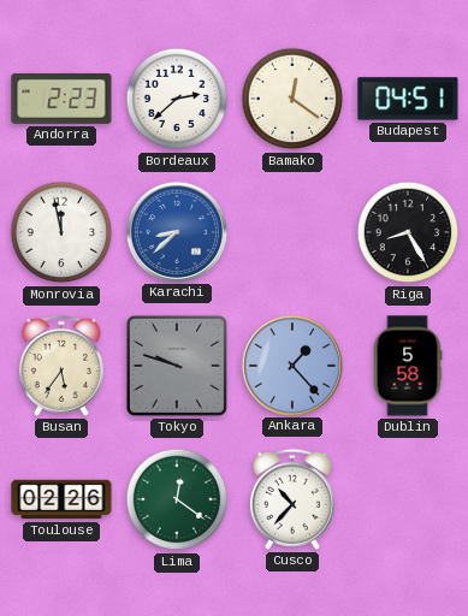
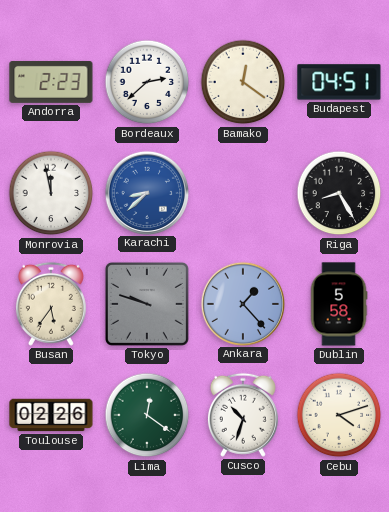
Cusco: 10:37 -> 10:33 (243, 415)
Cebu: none -> 4:12 (339, 415)
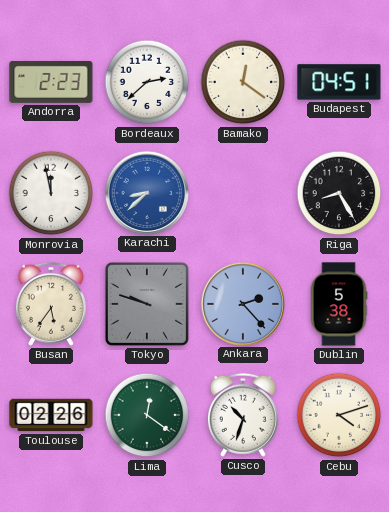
Ankara: 1:23 -> 2:23 (242, 303)
Dublin: 5:58 -> 5:38 (339, 304)
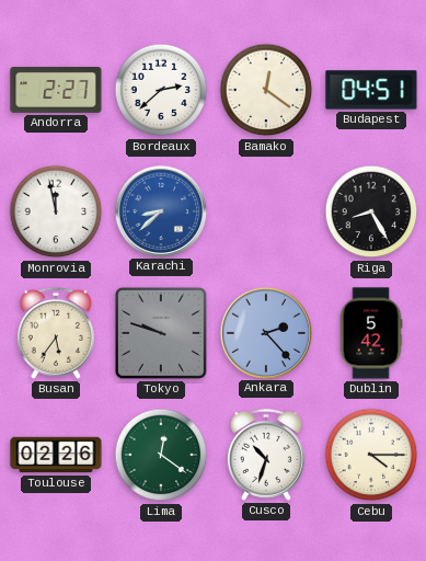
Andorra: 2:23 -> 2:27 (56, 90)
Dublin: 5:38 -> 5:42 (371, 333)
Cebu: 4:12 -> 4:15 (371, 455)
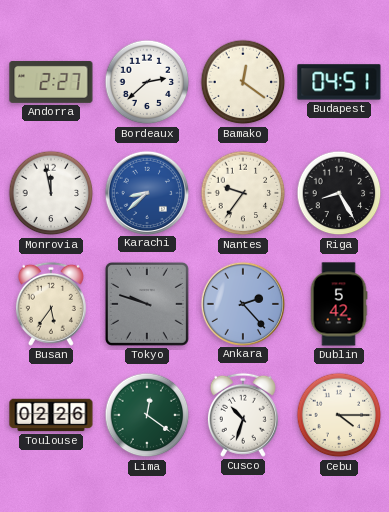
Nantes: none -> 9:36 (243, 193)
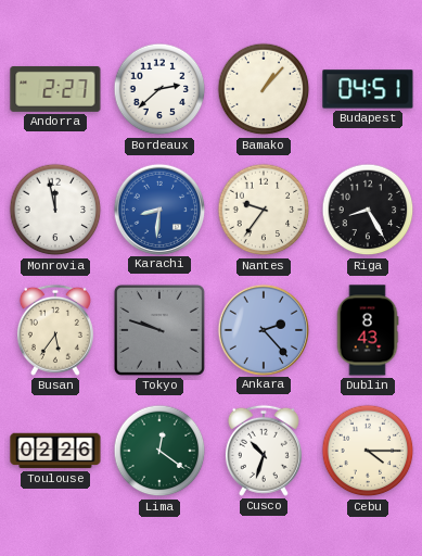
Bamako: 12:21 -> 1:07 (264, 89)
Karachi: 8:38 -> 8:31 (158, 208)
Dublin: 5:42 -> 8:43 (368, 330)
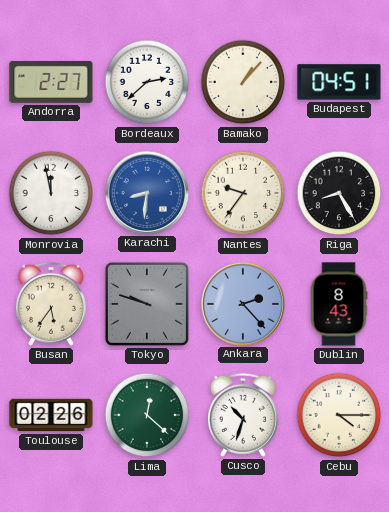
Lima: 12:21 -> 12:22 (147, 415)
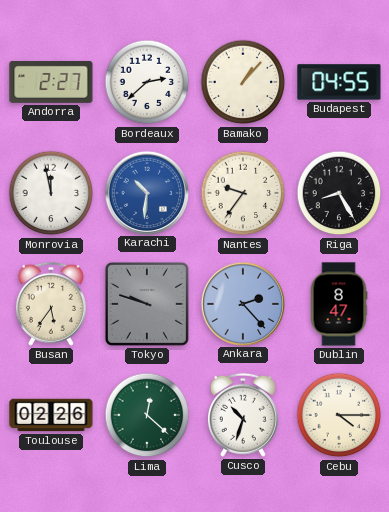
Budapest: 04:51 -> 04:55 (339, 82)
Karachi: 8:31 -> 10:31 (146, 192)
Dublin: 8:43 -> 8:47 (339, 304)
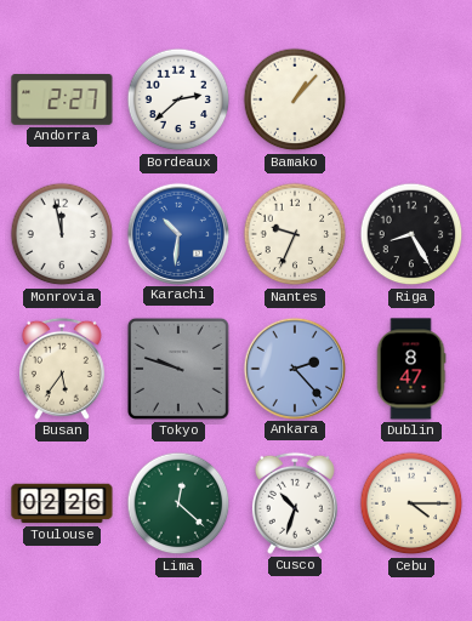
Budapest: 04:55 -> none (339, 82)
Nantes: 9:36 -> 9:34 (295, 234)
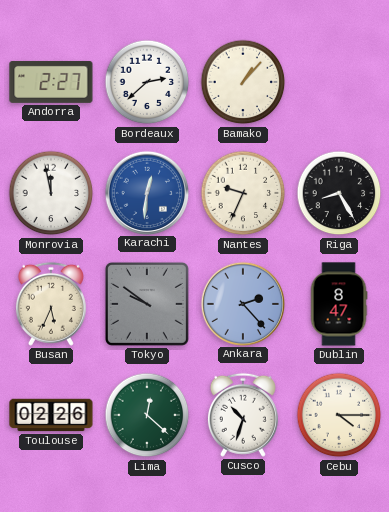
Karachi: 10:31 -> 12:31 (146, 192)
Busan: 5:36 -> 5:34 (51, 304)
Tokyo: 9:48 -> 9:51 (147, 304)
